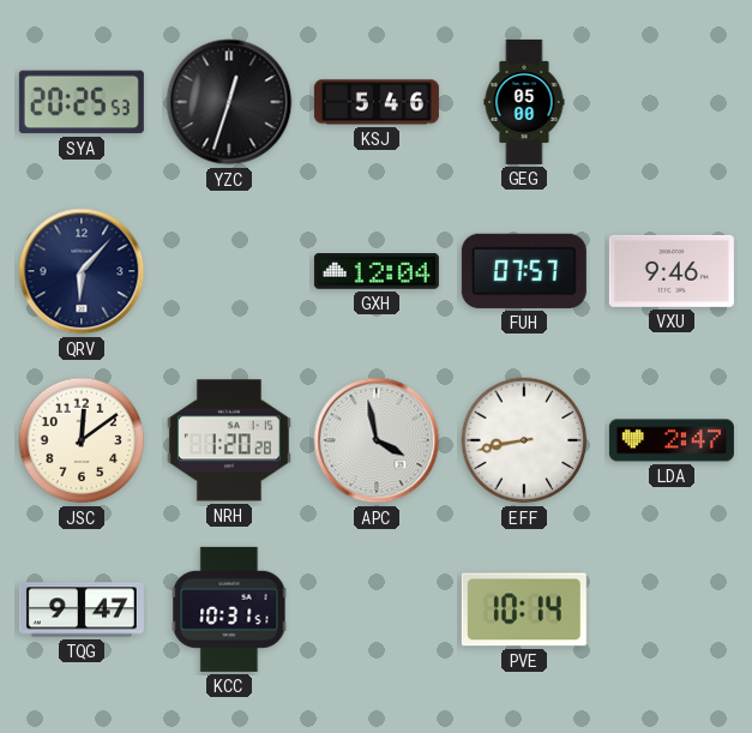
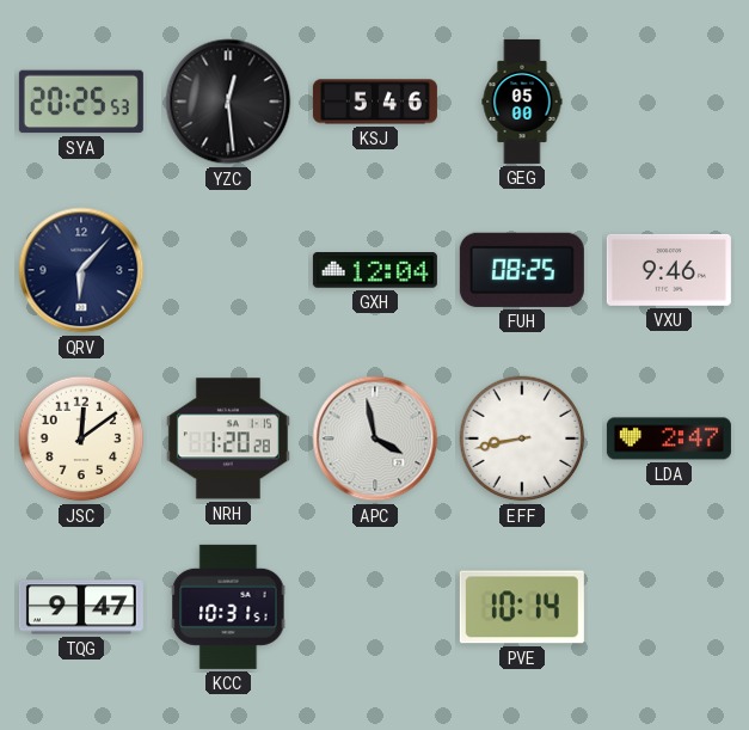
YZC: 12:33 -> 12:29 (228, 102)
FUH: 07:57 -> 08:25 (522, 270)
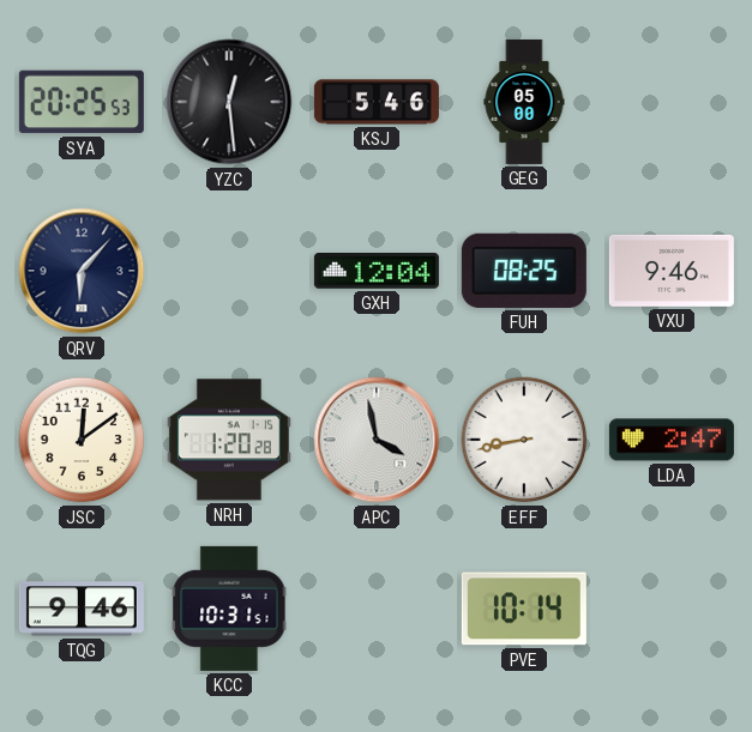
TQG: 9:47 -> 9:46 (82, 609)
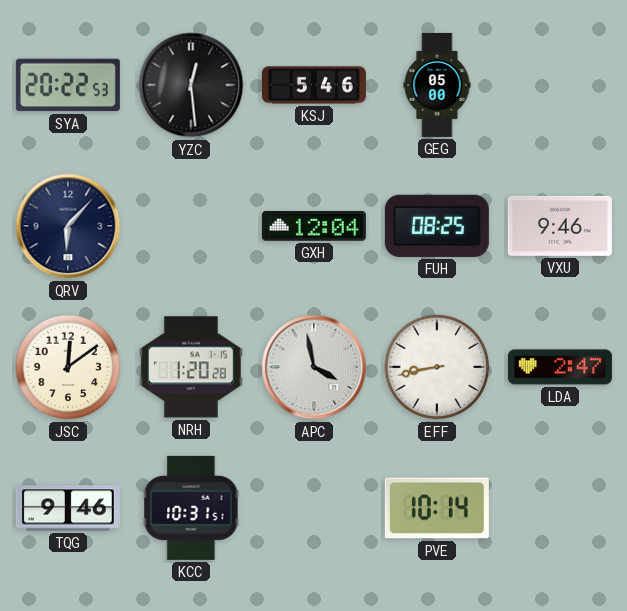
SYA: 20:25 -> 20:22 (68, 85)
